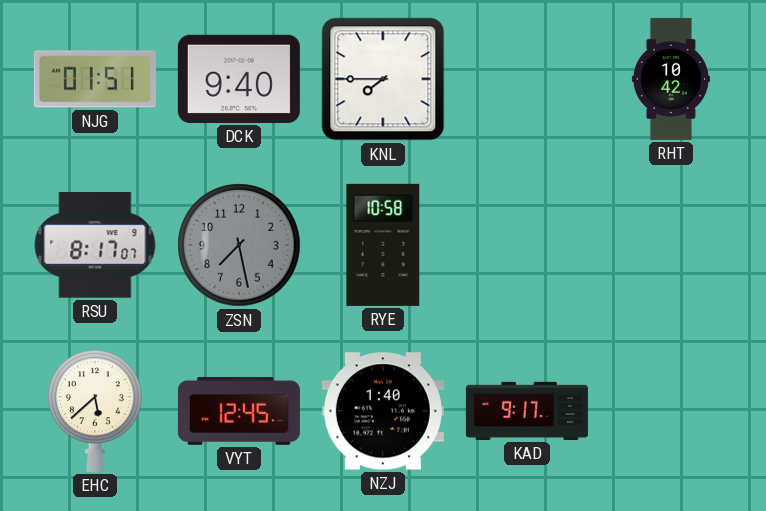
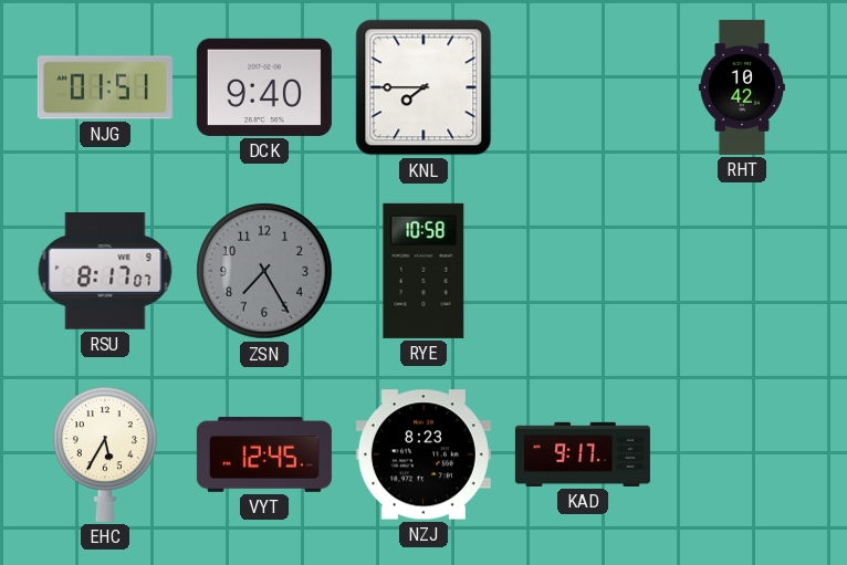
ZSN: 7:28 -> 7:25 (264, 271)
EHC: 5:38 -> 5:35 (106, 454)
NZJ: 1:40 -> 8:23 (423, 454)
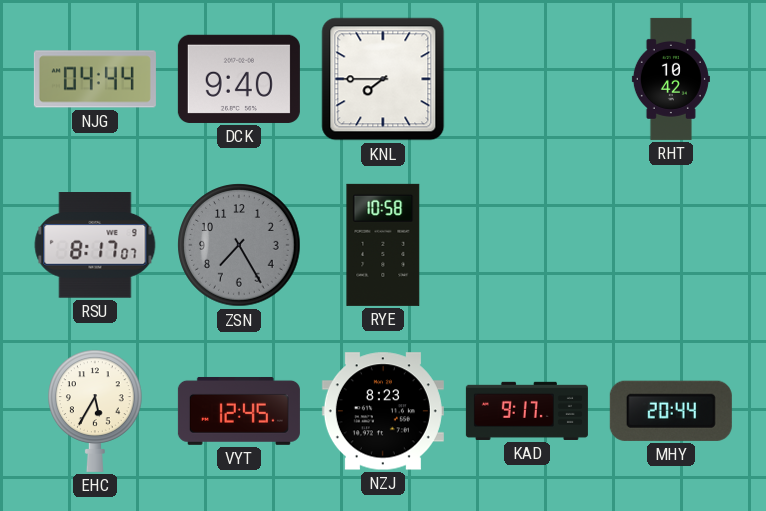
NJG: 01:51 -> 04:44 (95, 79)
MHY: none -> 20:44 (671, 411)
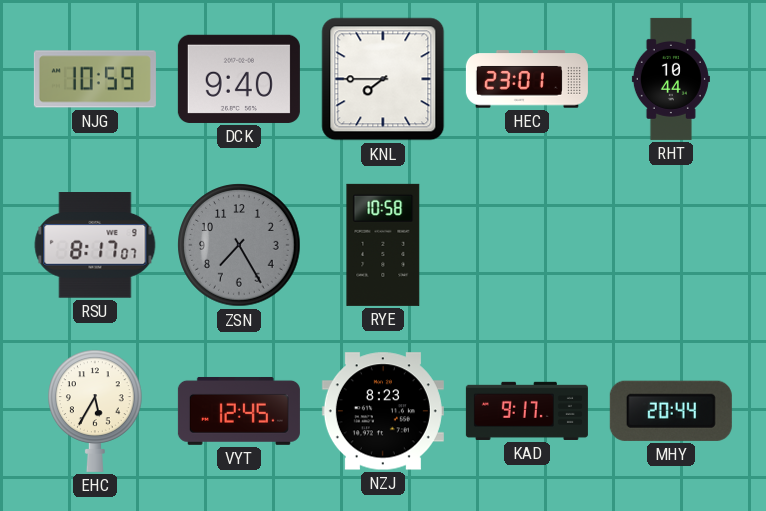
NJG: 04:44 -> 10:59 (95, 79)
HEC: none -> 23:01 (527, 79)
RHT: 10:42 -> 10:44 (671, 79)
